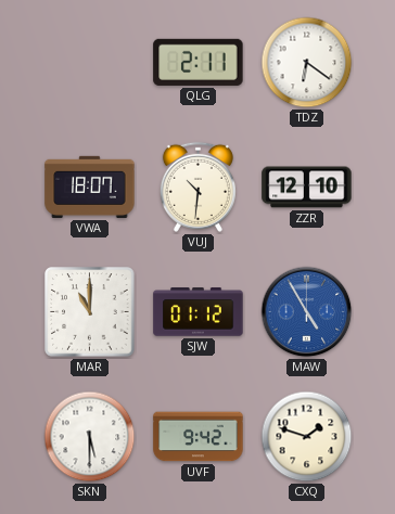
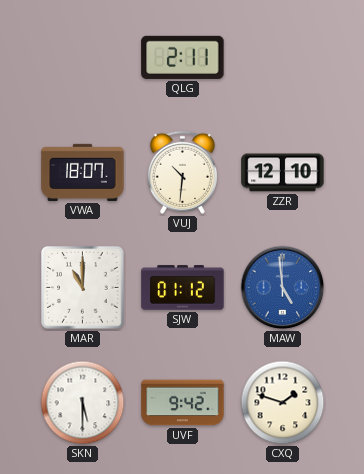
TDZ: 6:21 -> none (307, 63)
MAW: 4:55 -> 4:59 (283, 288)
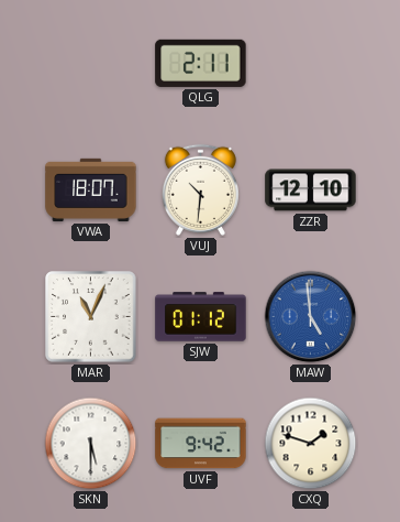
MAR: 11:00 -> 11:04 (91, 317)
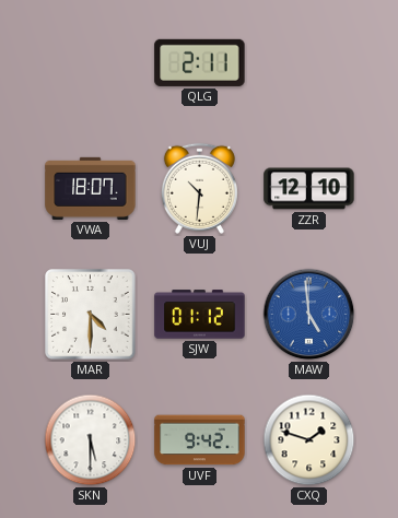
MAR: 11:04 -> 4:30 (91, 315)
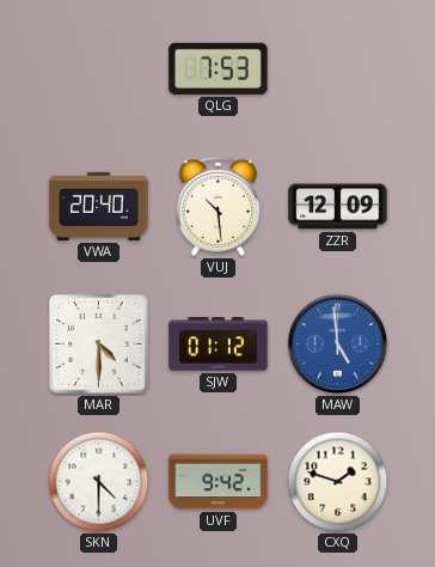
QLG: 2:11 -> 7:53 (219, 68)
VWA: 18:07 -> 20:40 (99, 206)
VUJ: 10:31 -> 10:29 (217, 206)
ZZR: 12:10 -> 12:09 (338, 207)
SKN: 5:30 -> 4:30 (99, 482)
